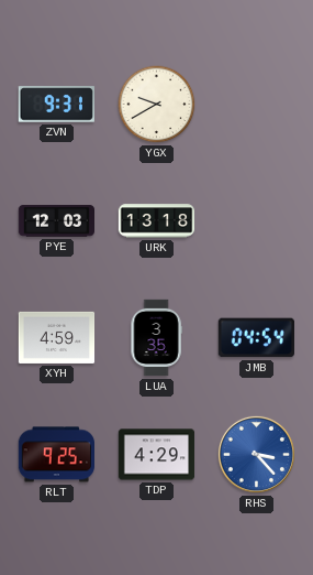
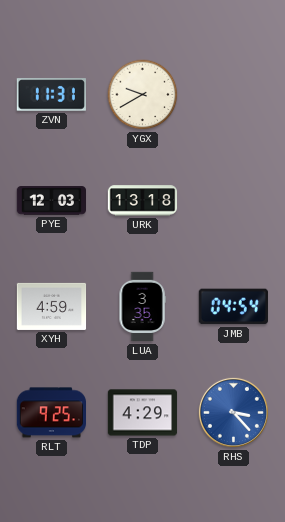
ZVN: 9:31 -> 11:31 (51, 95)
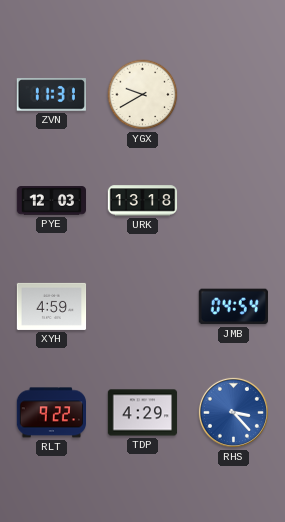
LUA: 3:35 -> none (142, 307)
RLT: 9:25 -> 9:22 (51, 413)
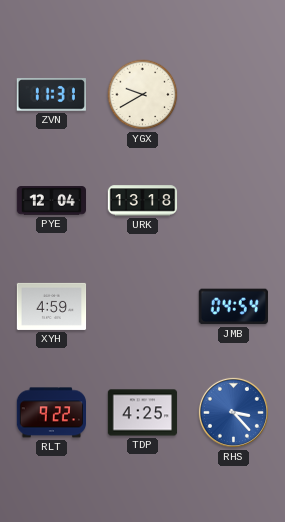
PYE: 12:03 -> 12:04 (51, 201)
TDP: 4:29 -> 4:25 (143, 413)
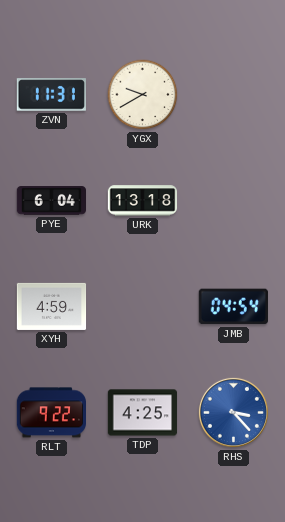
PYE: 12:04 -> 6:04 (51, 201)
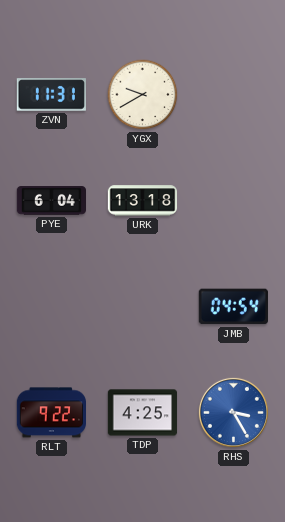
XYH: 4:59 -> none (52, 306)
RHS: 3:23 -> 3:25 (233, 412)
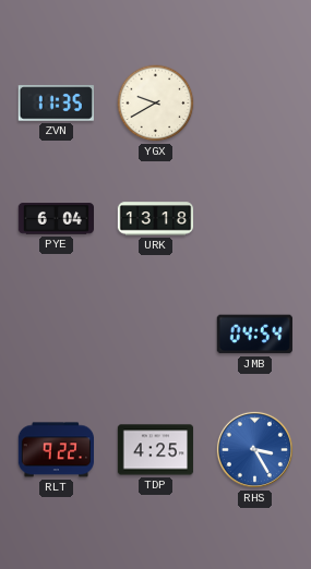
ZVN: 11:31 -> 11:35 (56, 104)
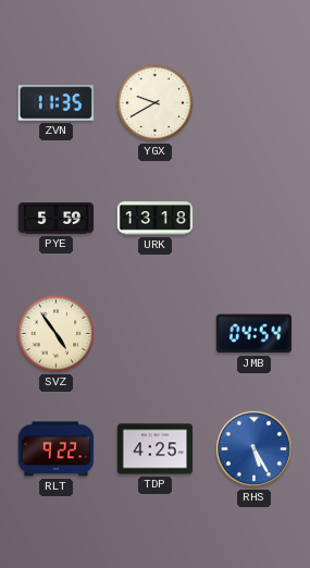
PYE: 6:04 -> 5:59 (55, 219)
SVZ: none -> 4:54 (57, 334)
RHS: 3:25 -> 5:25 (253, 448)
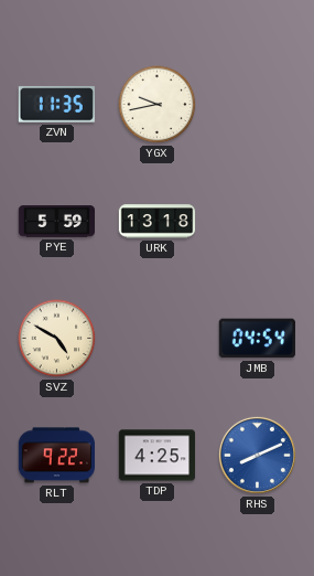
YGX: 9:40 -> 9:43 (158, 105)
SVZ: 4:54 -> 4:50 (57, 339)
RHS: 5:25 -> 8:11 (257, 455)
